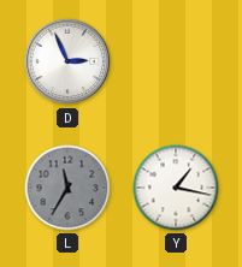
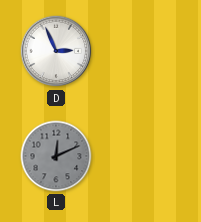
L: 11:35 -> 12:11 (56, 156)
Y: 1:17 -> none (176, 188)
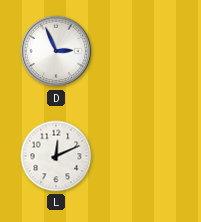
L dial: grey -> white (56, 156)
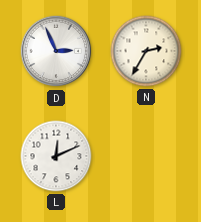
N: none -> 2:35 (146, 51)
